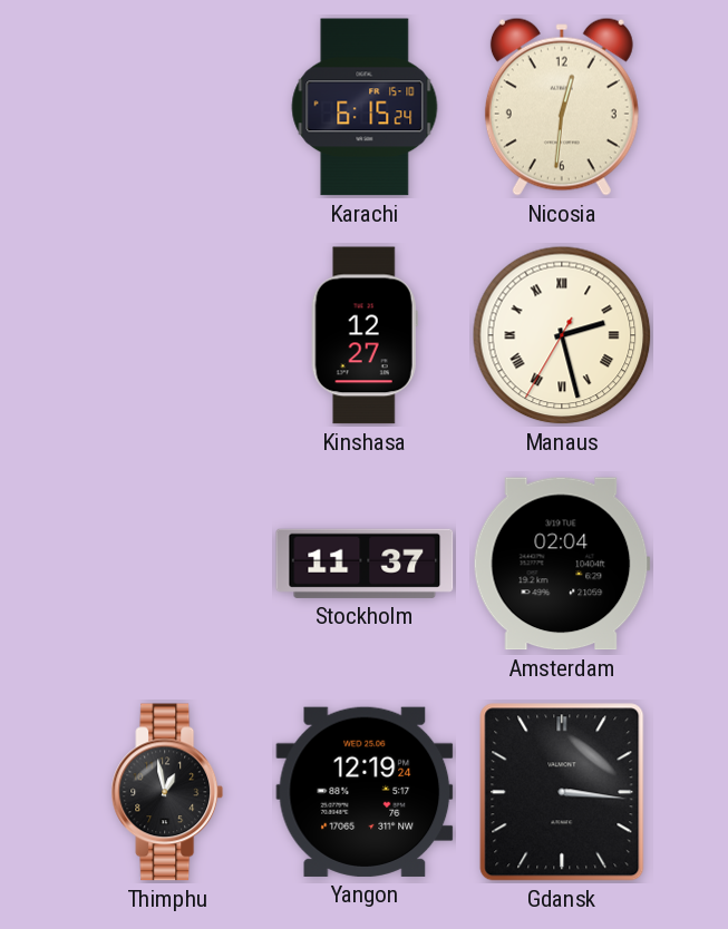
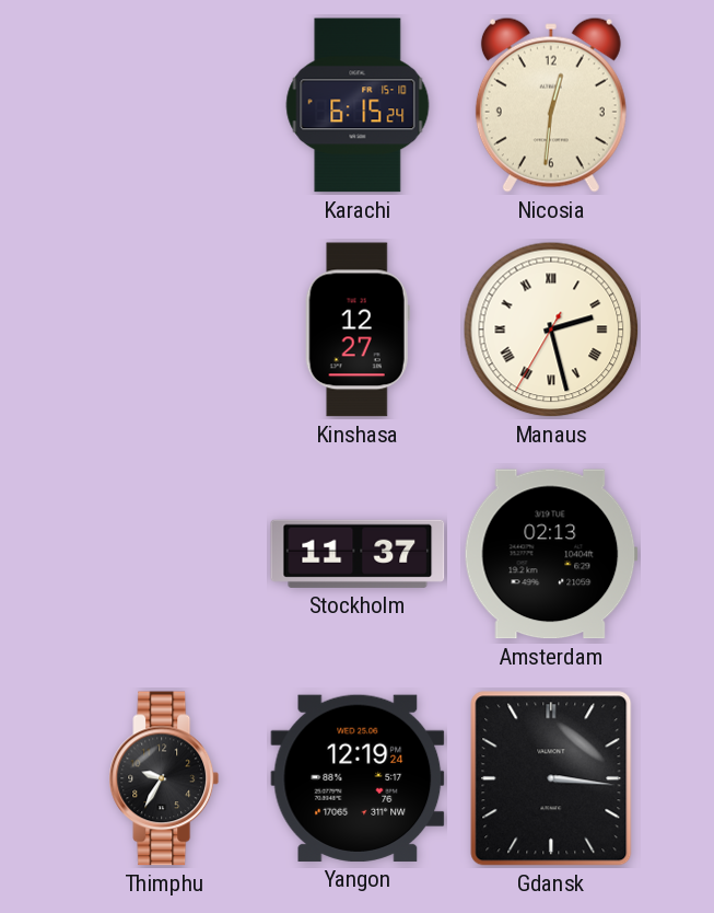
Amsterdam: 02:04 -> 02:13 (551, 554)
Thimphu: 12:58 -> 9:35 (164, 778)
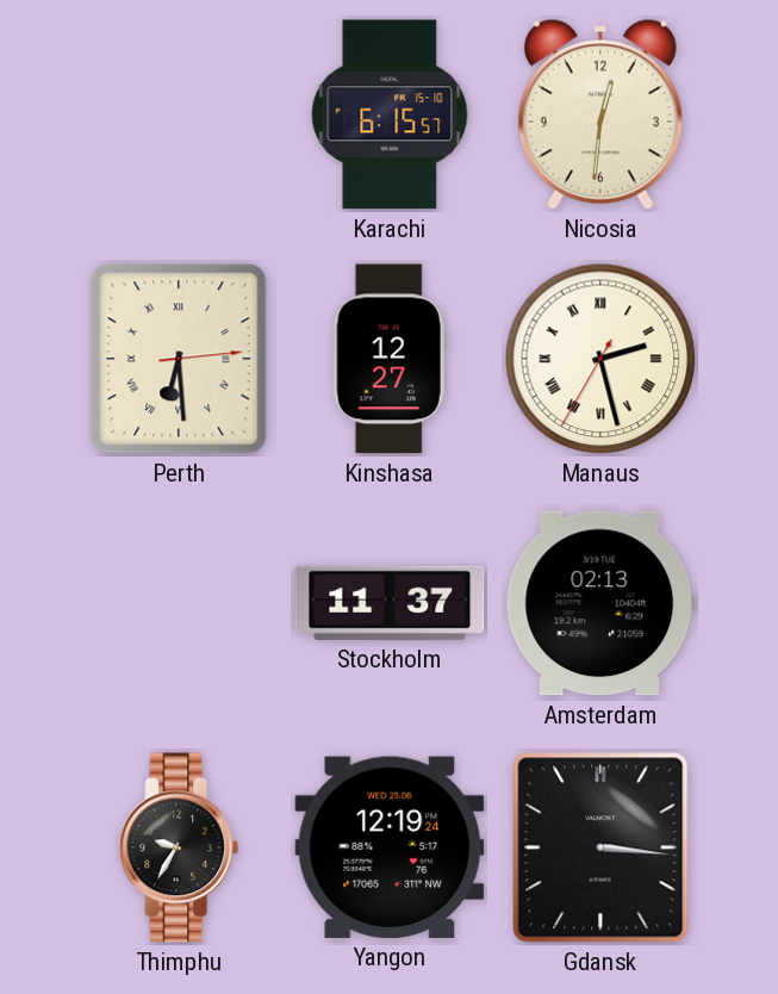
Karachi: 6:15:24 -> 6:15:57 (390, 114)
Perth: none -> 6:29 (179, 359)
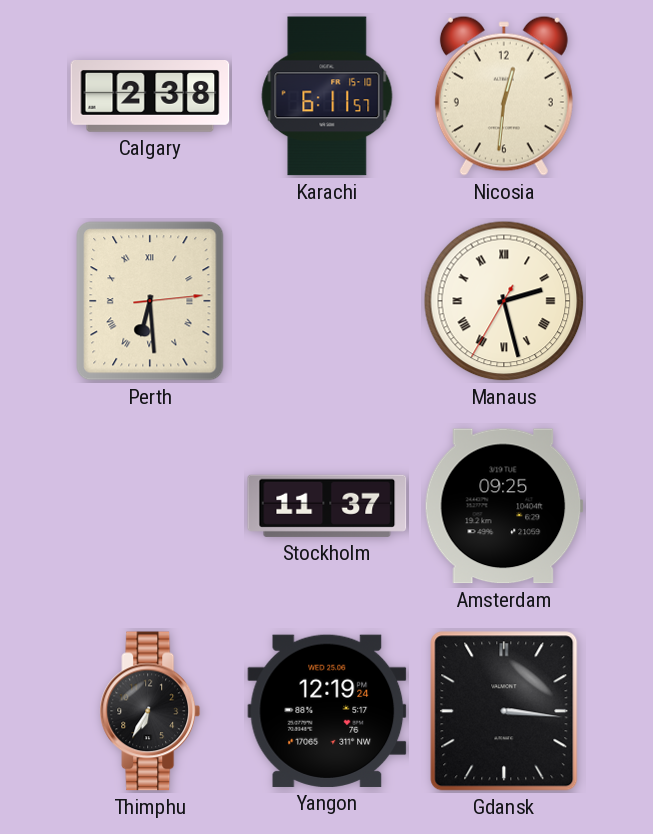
Calgary: none -> 2:38 (150, 97)
Karachi: 6:15 -> 6:11 (327, 96)
Kinshasa: 12:27 -> none (390, 359)
Amsterdam: 02:13 -> 09:25 (504, 506)
Thimphu: 9:35 -> 6:35 (150, 711)
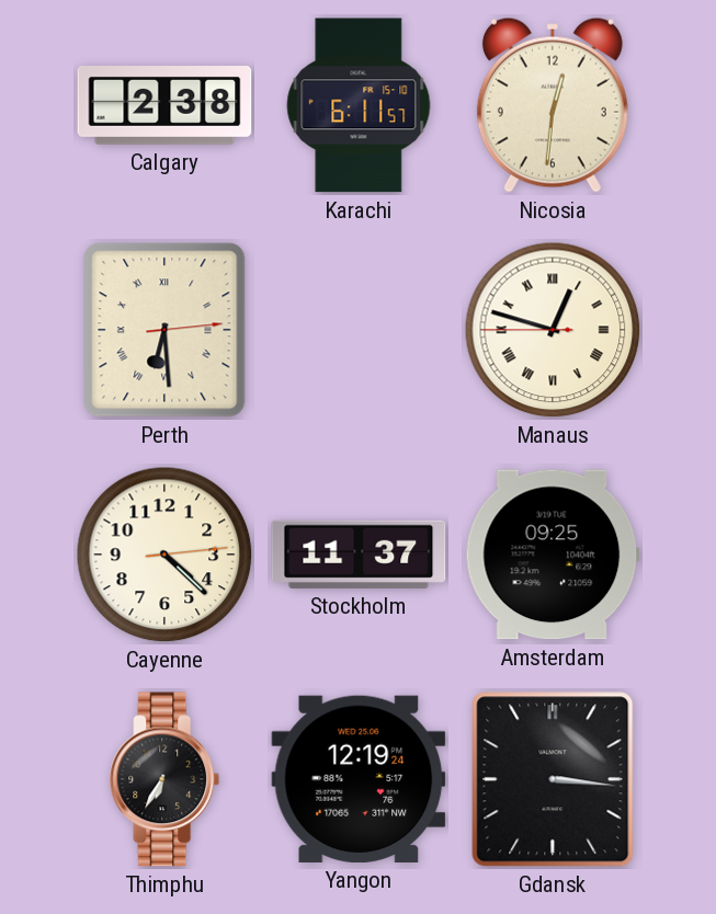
Manaus: 2:27 -> 12:47 (553, 330)
Cayenne: none -> 4:22 (164, 555)
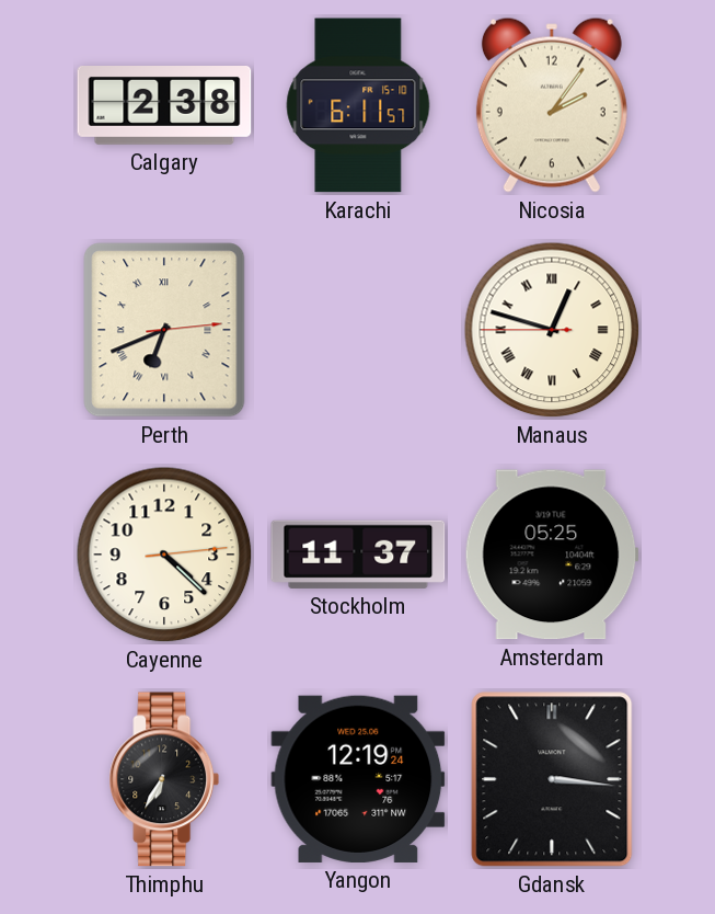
Nicosia: 12:31 -> 2:06 (552, 105)
Perth: 6:29 -> 6:41 (164, 330)
Amsterdam: 09:25 -> 05:25 (552, 555)
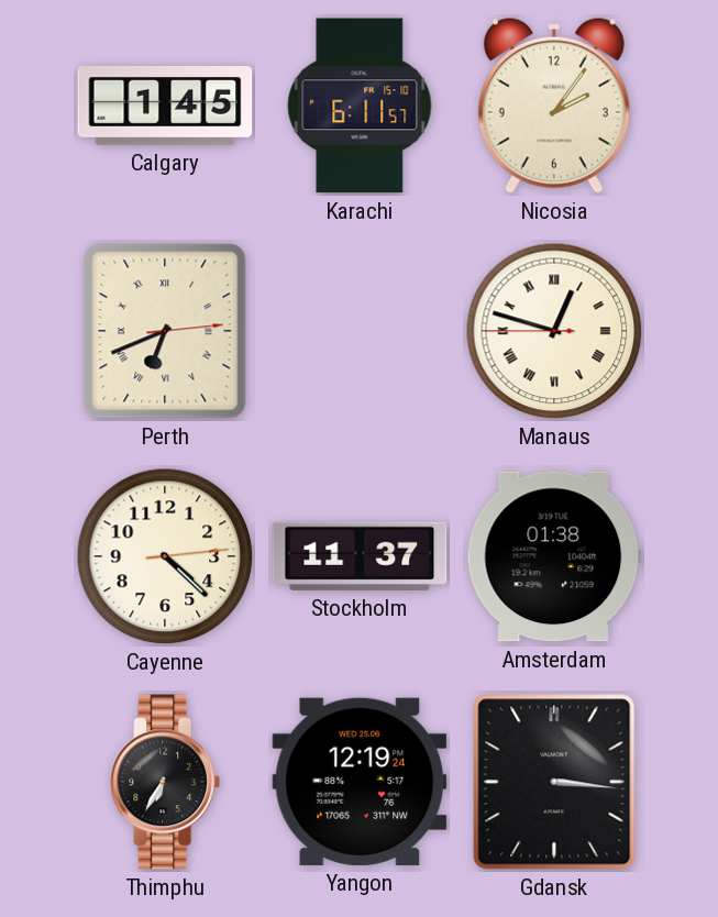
Calgary: 2:38 -> 1:45 (165, 107)
Amsterdam: 05:25 -> 01:38 (554, 556)
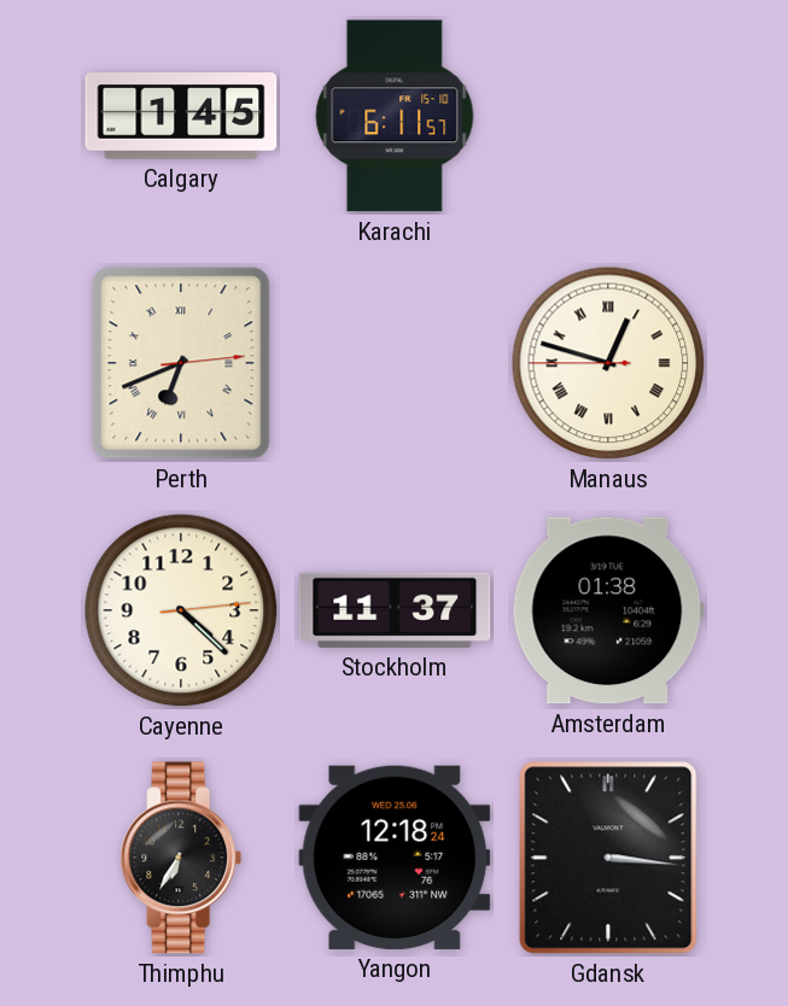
Nicosia: 2:06 -> none (554, 106)
Yangon: 12:19 -> 12:18 (395, 858)
